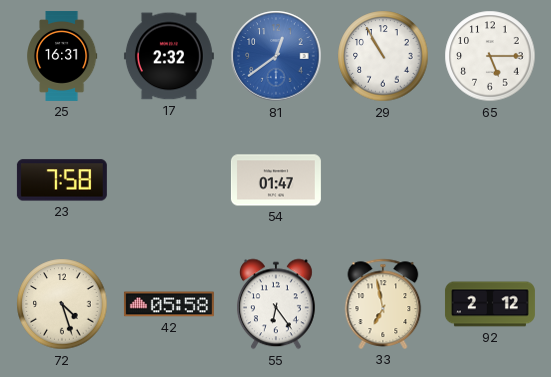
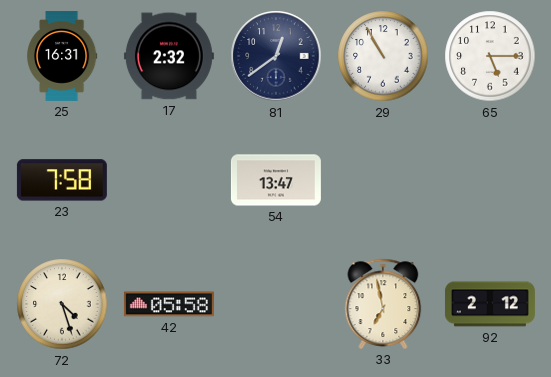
81 dial: blue -> navy (276, 56)
54: 01:47 -> 13:47 (276, 180)
55: 6:24 -> none (276, 304)
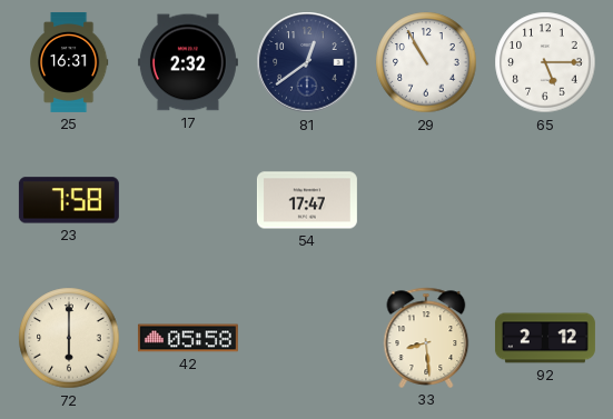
54: 13:47 -> 17:47 (307, 200)
72: 4:27 -> 6:00 (69, 338)
33: 6:58 -> 8:29 (426, 338)
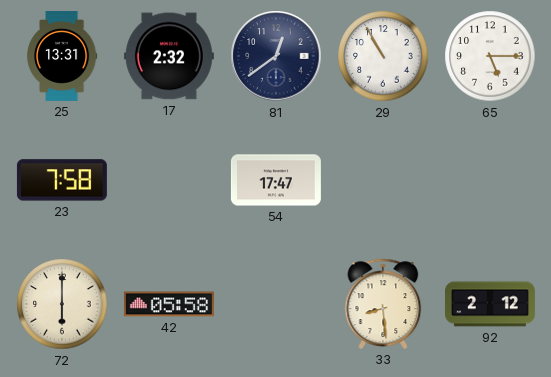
25: 16:31 -> 13:31 (62, 56)
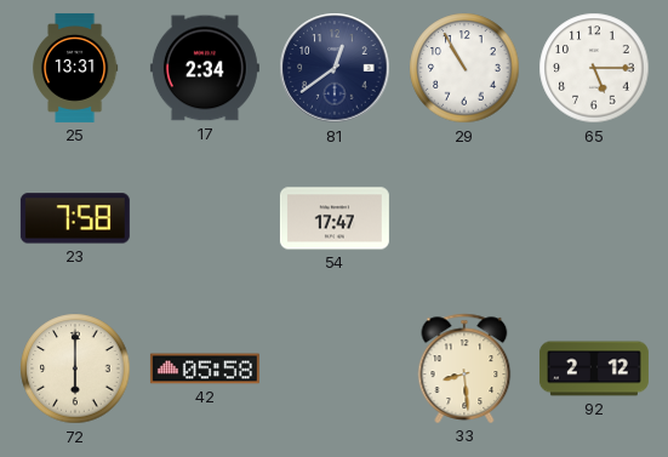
17: 2:32 -> 2:34 (205, 68)
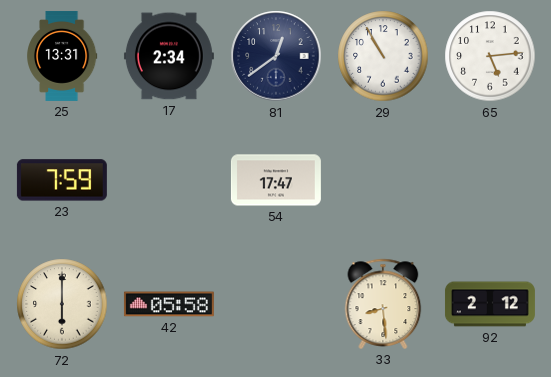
65: 5:15 -> 5:14 (490, 56)
23: 7:58 -> 7:59 (62, 180)
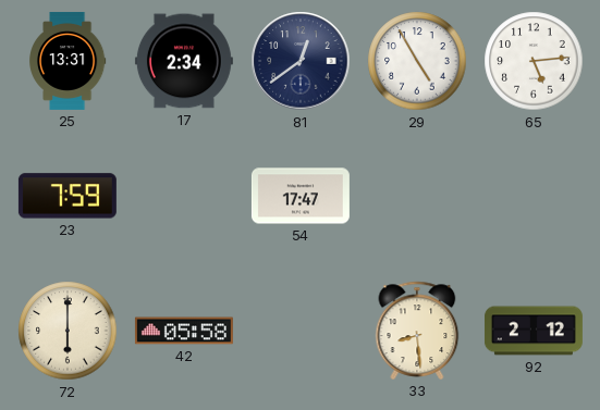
29: 10:55 -> 4:55 (417, 61)
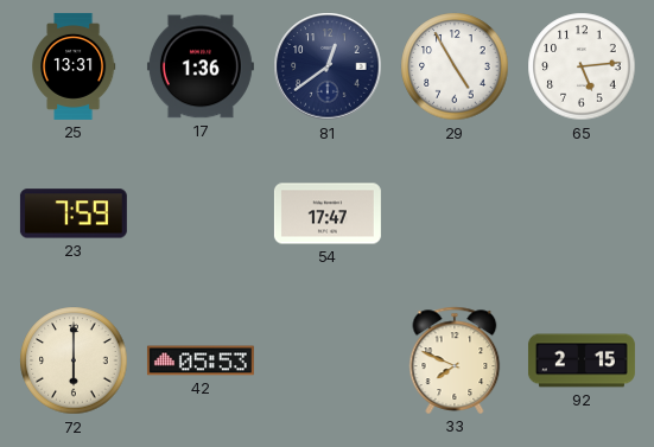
17: 2:34 -> 1:36 (201, 66)
42: 05:58 -> 05:53 (201, 360)
33: 8:29 -> 7:49 (455, 360)
92: 2:12 -> 2:15 (582, 360)
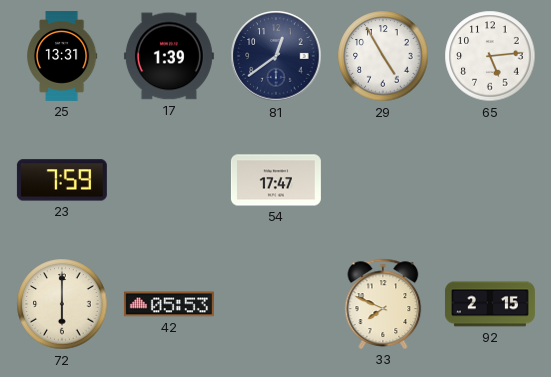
17: 1:36 -> 1:39 (169, 56)
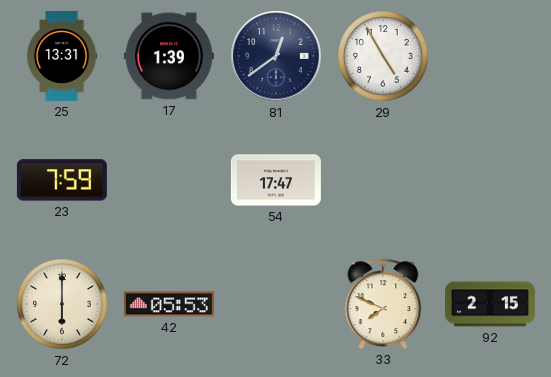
65: 5:14 -> none (490, 56)
